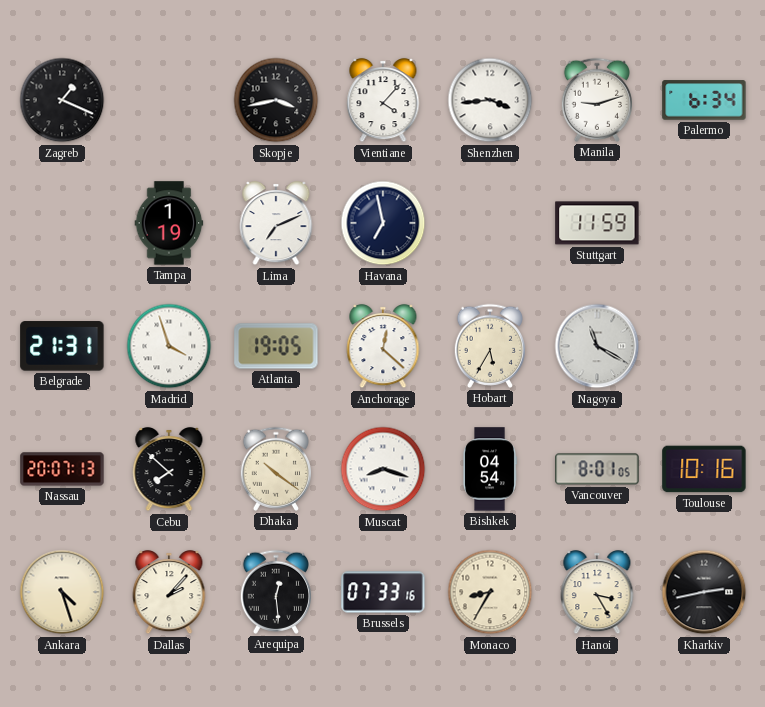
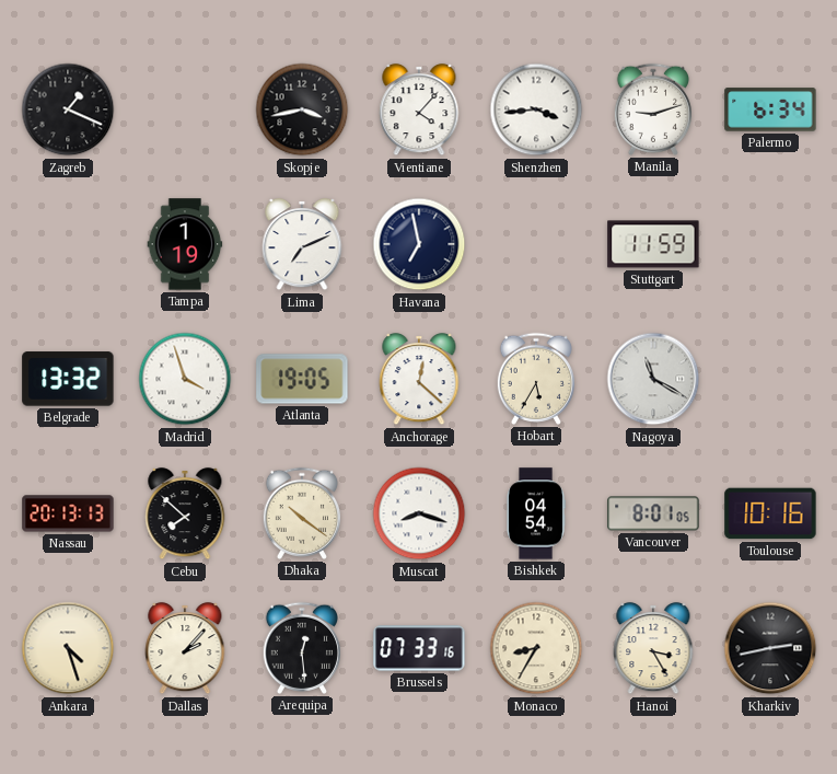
Belgrade: 21:31 -> 13:32 (68, 379)
Nassau: 20:07 -> 20:13 (68, 513)
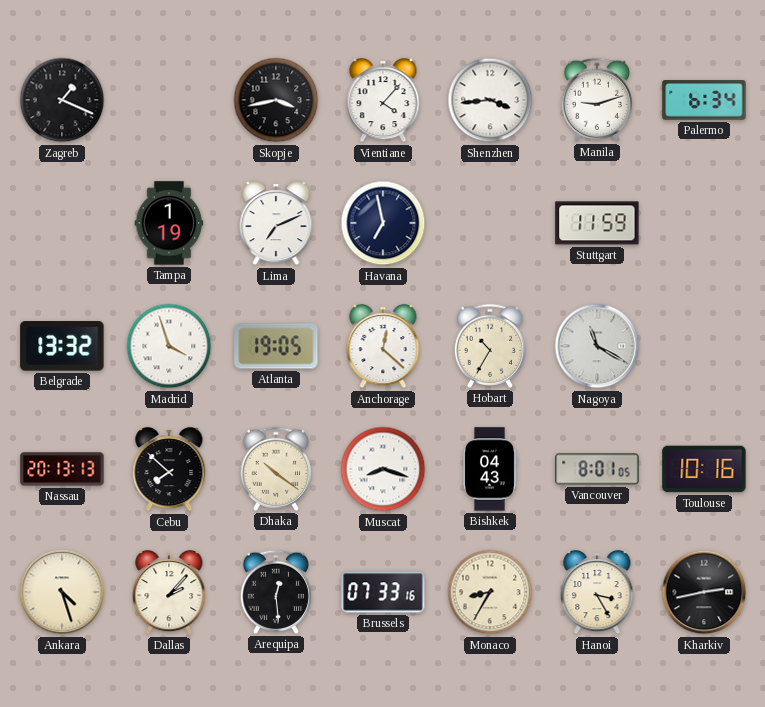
Hobart: 5:35 -> 10:35 (489, 346)
Bishkek: 04:54 -> 04:43 (490, 469)
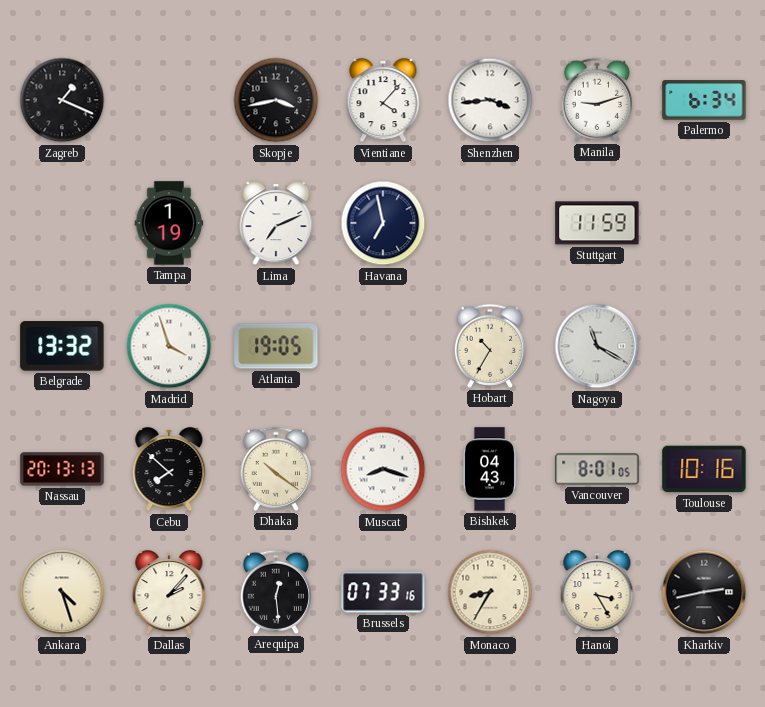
Anchorage: 12:22 -> none (383, 346)
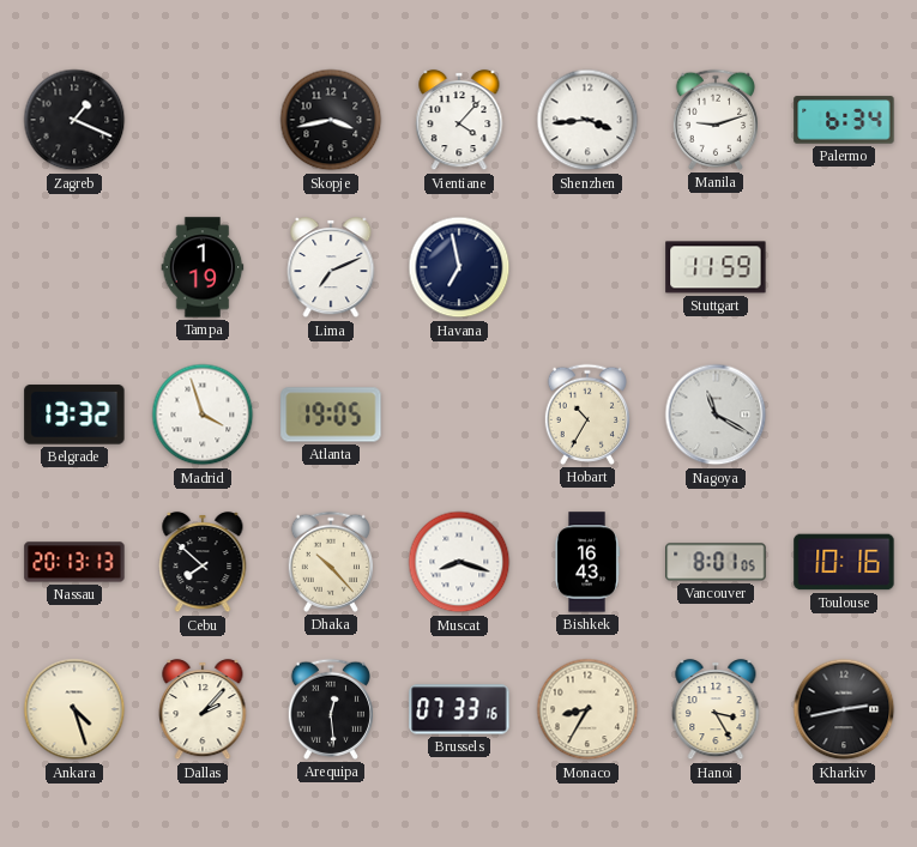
Dhaka: 10:21 -> 10:23 (330, 562)
Bishkek: 04:43 -> 16:43 (587, 562)
